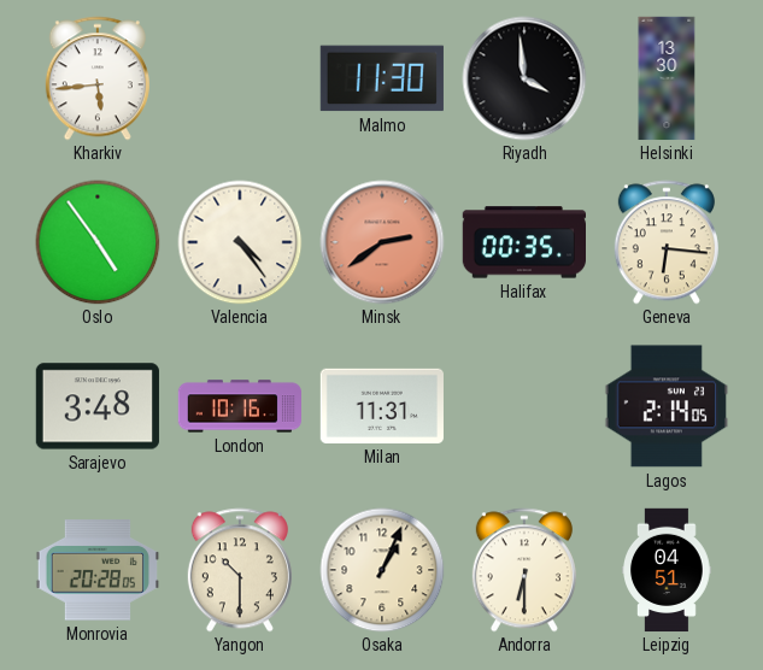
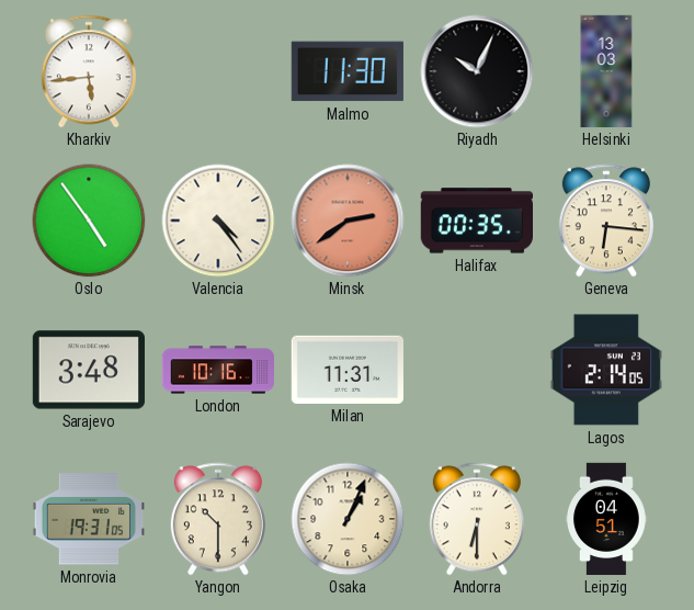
Riyadh: 3:59 -> 10:04 (477, 71)
Helsinki: 13:30 -> 13:03 (606, 71)
Monrovia: 20:28 -> 19:31 (88, 519)
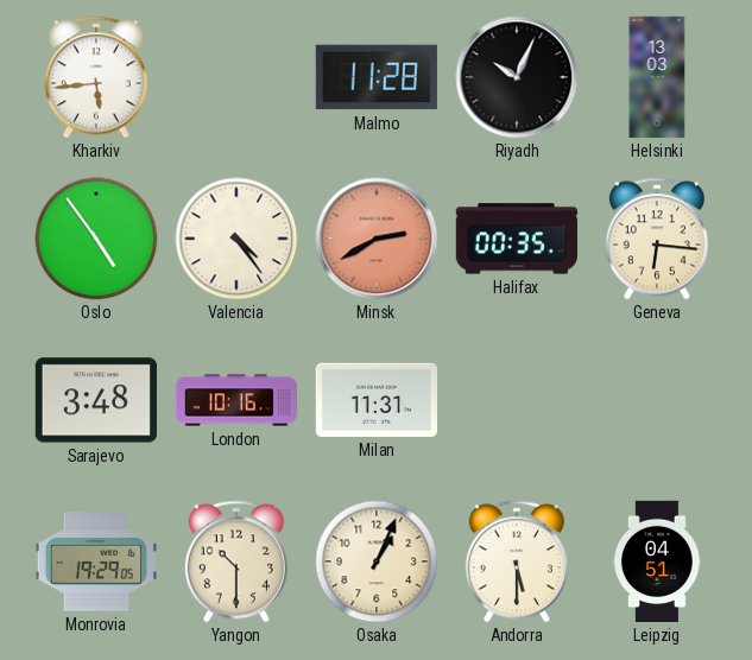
Malmo: 11:30 -> 11:28 (377, 77)
Minsk: 2:39 -> 2:40 (377, 239)
Lagos: 2:14 -> none (605, 370)
Monrovia: 19:31 -> 19:29 (95, 561)
Andorra: 6:30 -> 5:30 (517, 561)
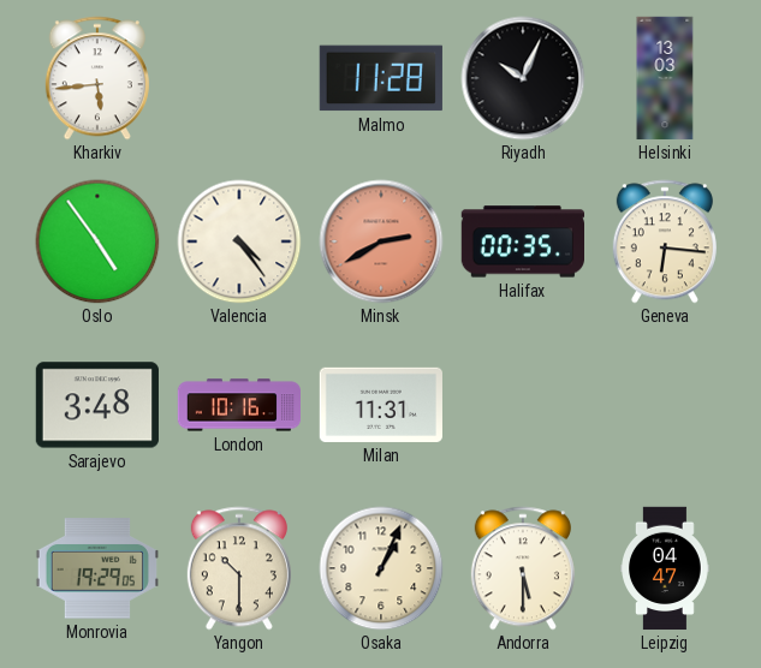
Leipzig: 04:51 -> 04:47 (665, 568)
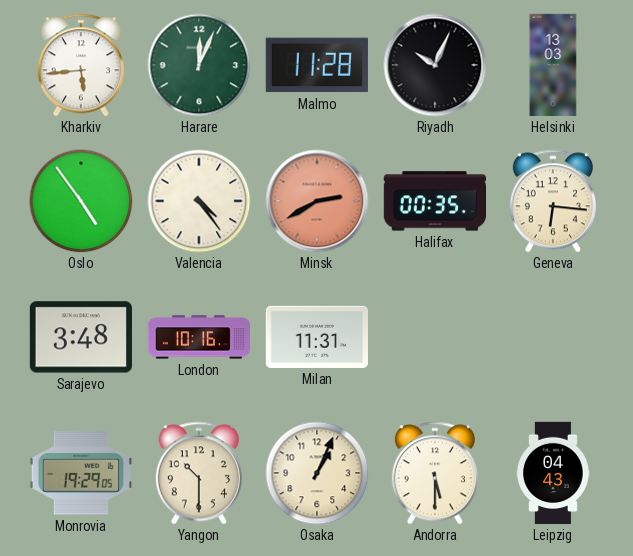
Harare: none -> 12:04 (199, 65)
Leipzig: 04:47 -> 04:43 (553, 473)
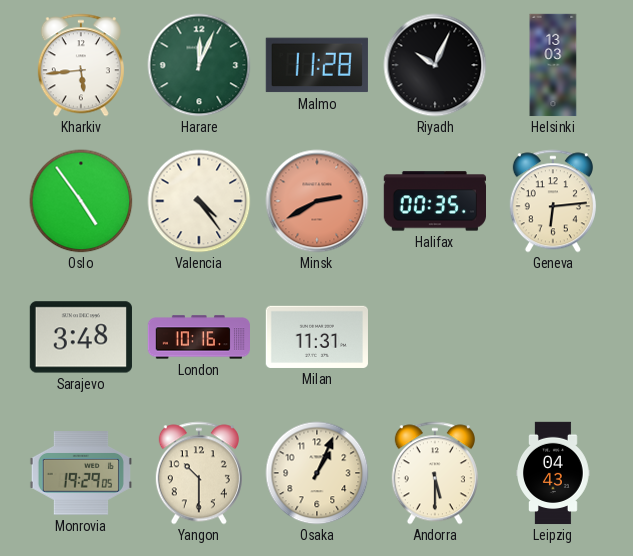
Geneva: 6:16 -> 6:14 (553, 201)
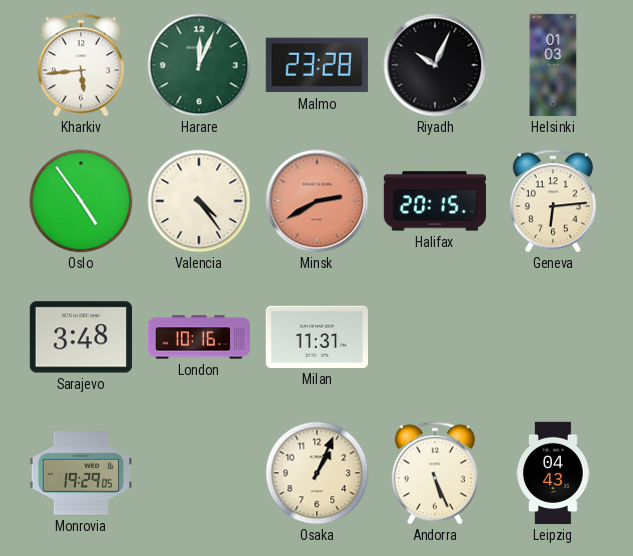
Malmo: 11:28 -> 23:28 (317, 65)
Helsinki: 13:03 -> 01:03 (553, 65)
Halifax: 00:35 -> 20:15 (434, 201)
Yangon: 10:30 -> none (199, 473)
Andorra: 5:30 -> 5:26 (435, 473)
